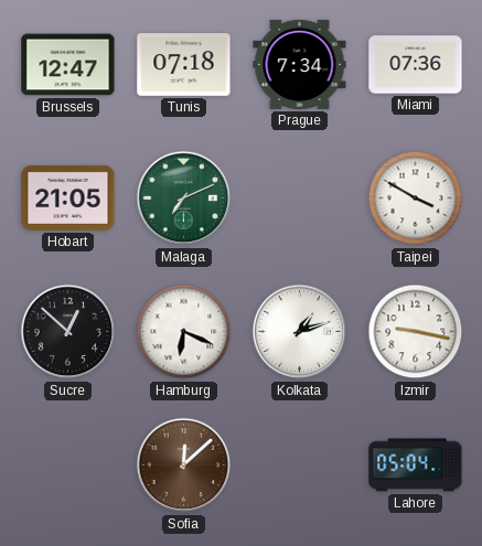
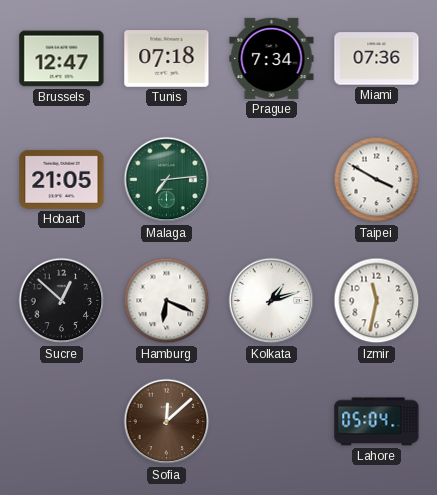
Malaga: 7:11 -> 7:14 (167, 180)
Izmir: 9:17 -> 11:32 (377, 301)
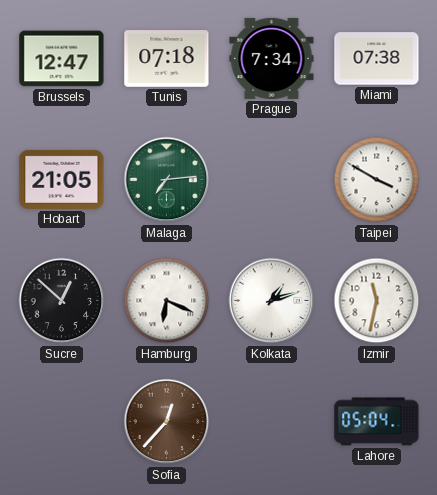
Miami: 07:36 -> 07:38 (377, 59)
Sofia: 12:08 -> 12:37 (167, 422)
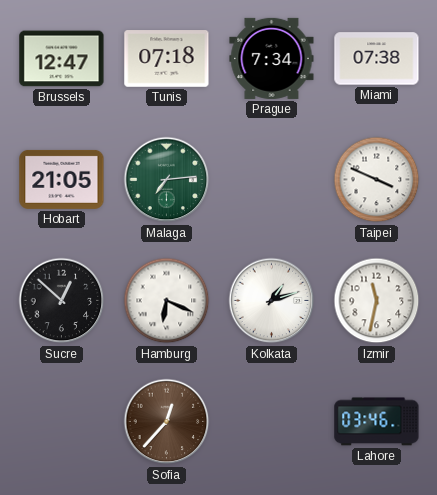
Taipei: 3:50 -> 3:49 (377, 180)
Lahore: 05:04 -> 03:46 (377, 422)
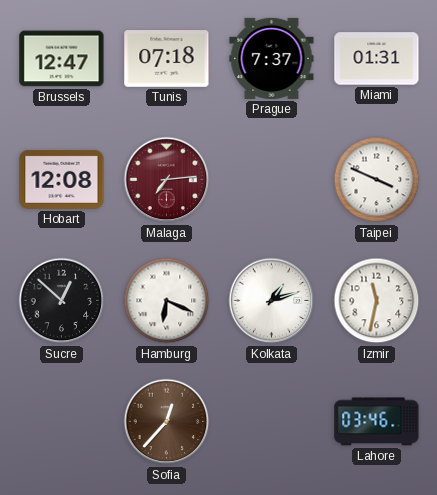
Prague: 7:34 -> 7:37 (272, 58)
Miami: 07:38 -> 01:31 (377, 59)
Hobart: 21:05 -> 12:08 (62, 179)
Malaga dial: green -> burgundy (167, 180)
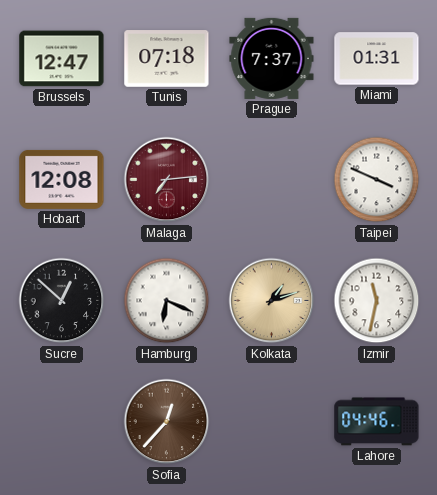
Kolkata dial: white -> champagne (272, 301)
Lahore: 03:46 -> 04:46 (377, 422)
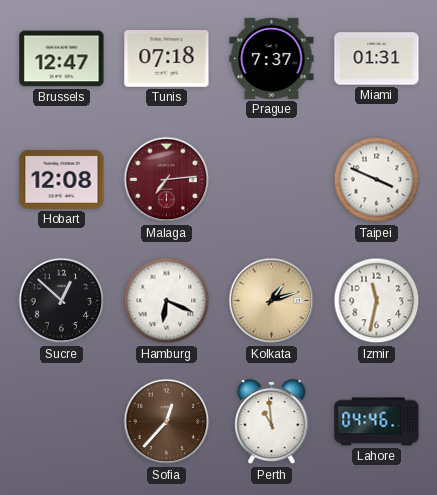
Perth: none -> 10:59 (272, 422)
